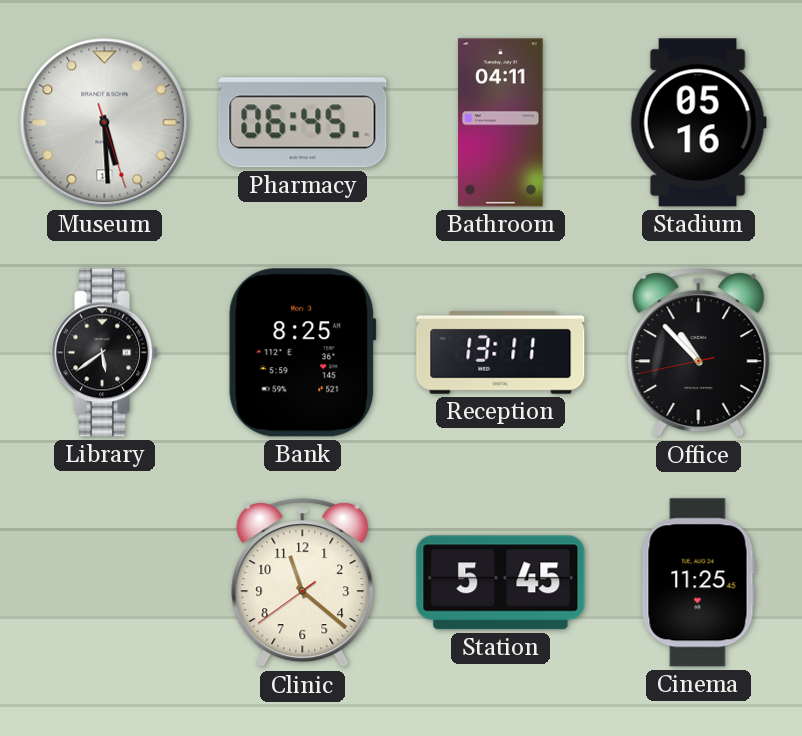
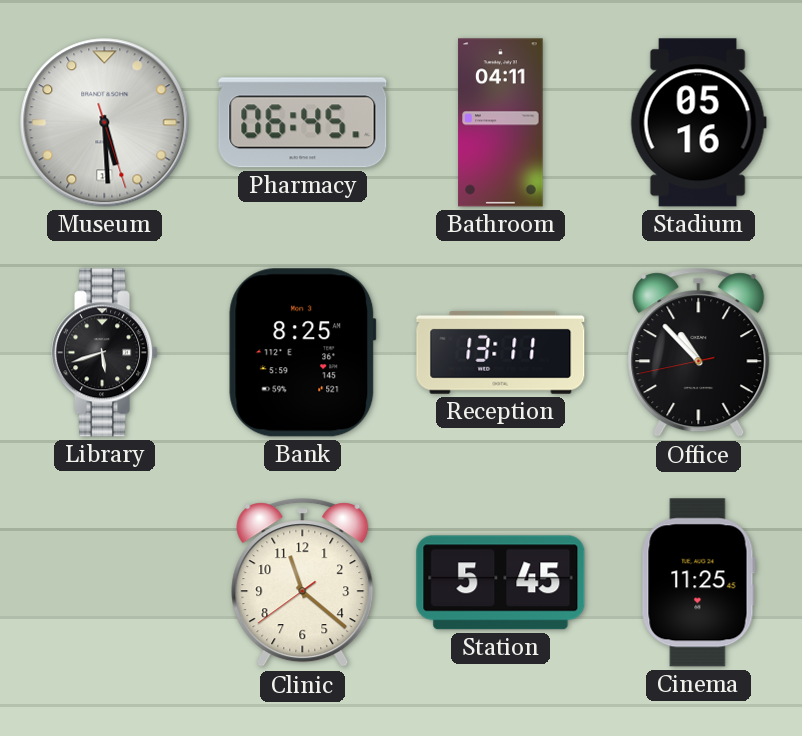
Library: 5:39 -> 5:42 (105, 353)
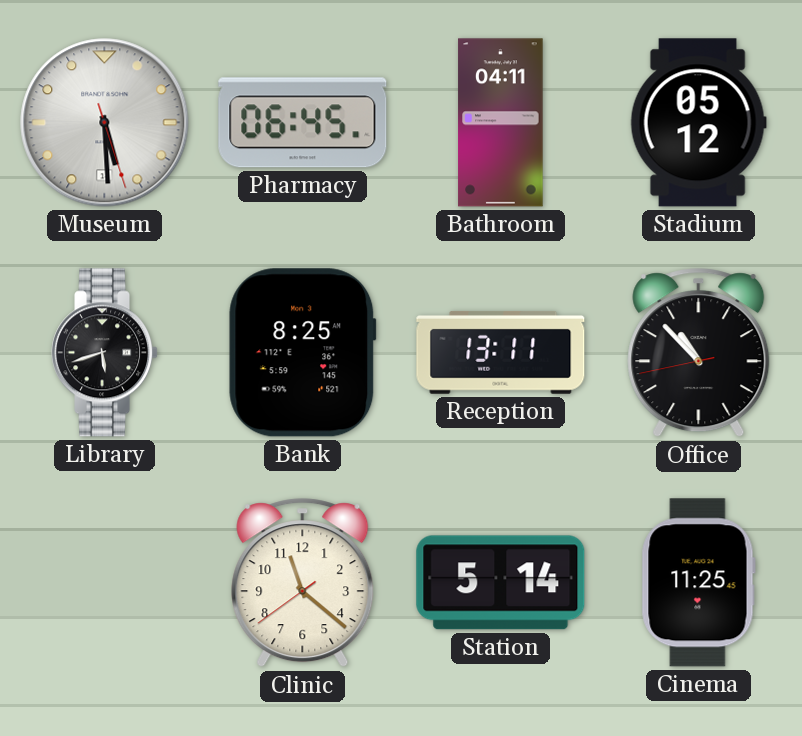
Stadium: 05:16 -> 05:12 (698, 123)
Station: 5:45 -> 5:14 (501, 583)
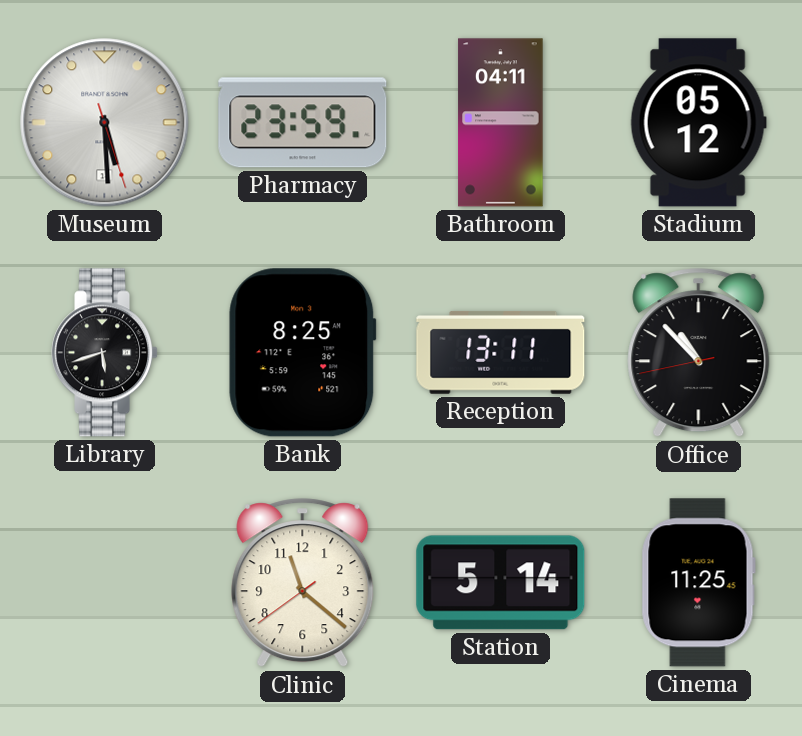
Pharmacy: 06:45 -> 23:59 (303, 123)
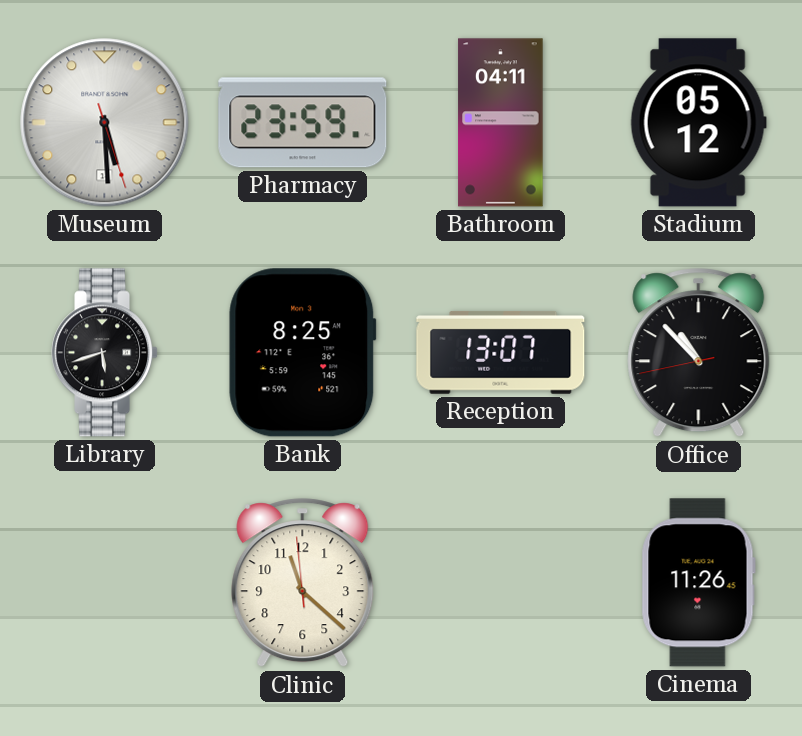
Reception: 13:11 -> 13:07 (501, 352)
Clinic: 11:21:39 -> 11:21:59 (303, 583)
Station: 5:14 -> none (501, 583)
Cinema: 11:25 -> 11:26 (698, 583)
